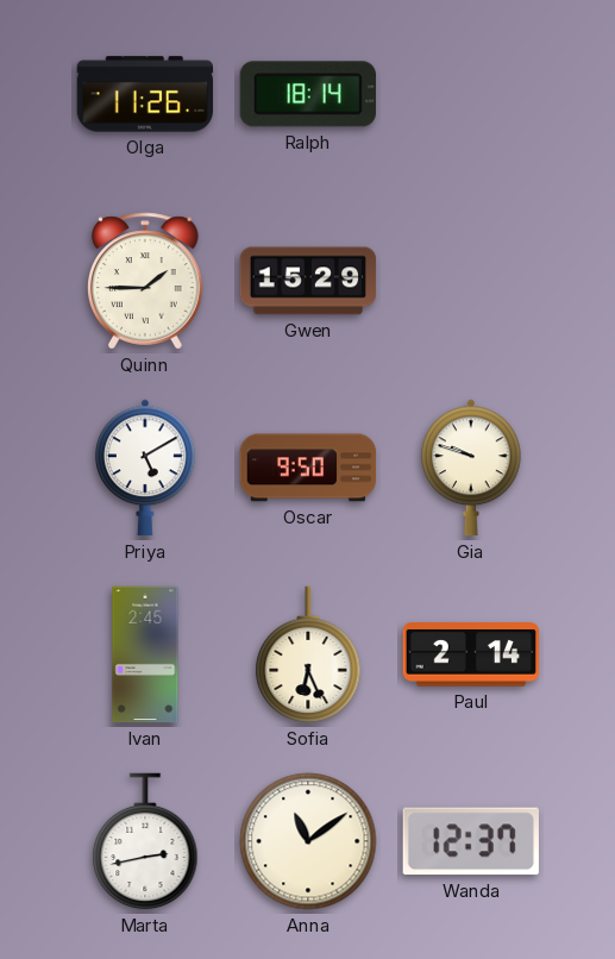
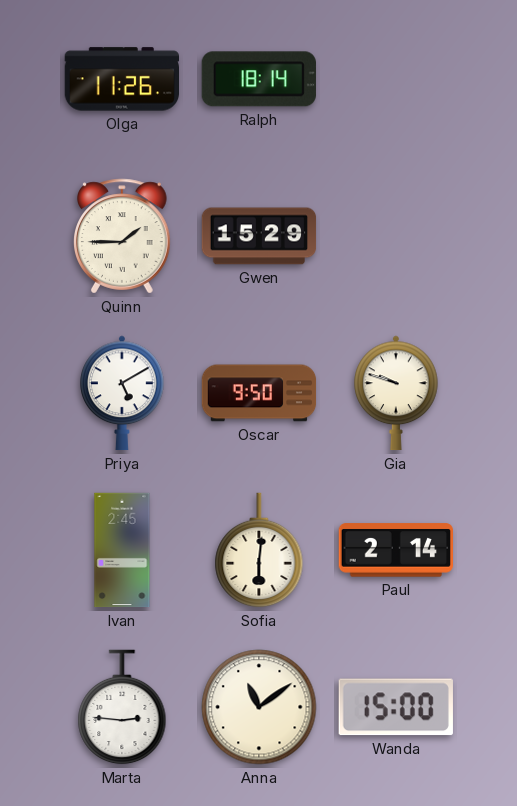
Sofia: 6:26 -> 6:01 (259, 550)
Marta: 2:43 -> 2:46 (122, 707)
Wanda: 12:37 -> 15:00 (396, 707)
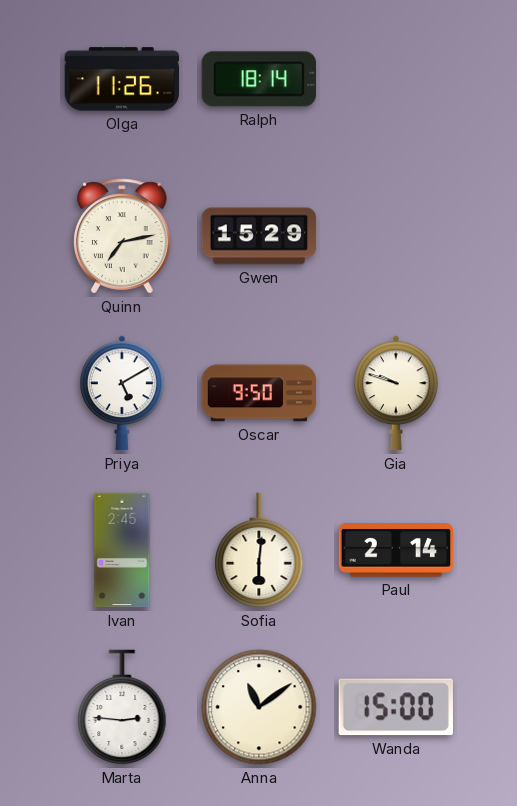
Quinn: 1:45 -> 7:13 (123, 236)
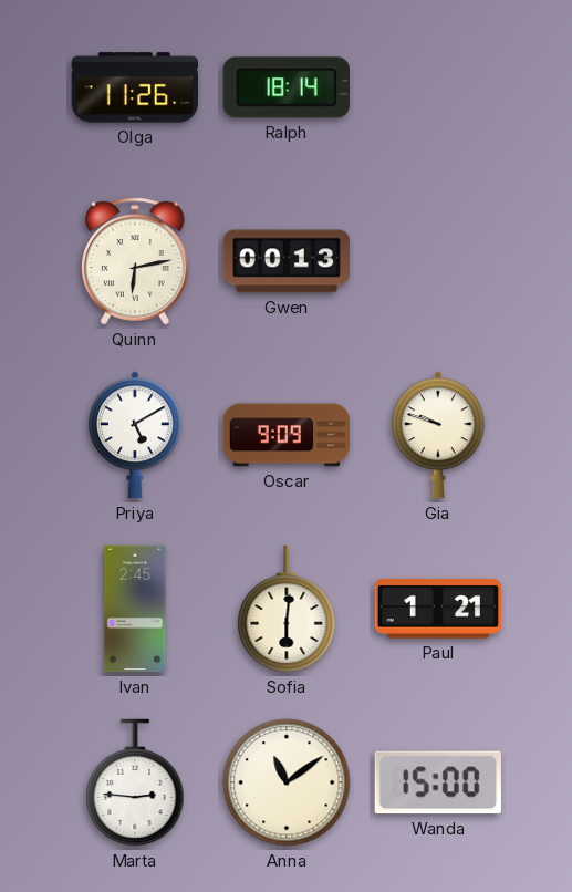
Quinn: 7:13 -> 6:13 (136, 261)
Gwen: 15:29 -> 00:13 (287, 261)
Oscar: 9:50 -> 9:09 (287, 435)
Paul: 2:14 -> 1:21 (437, 609)
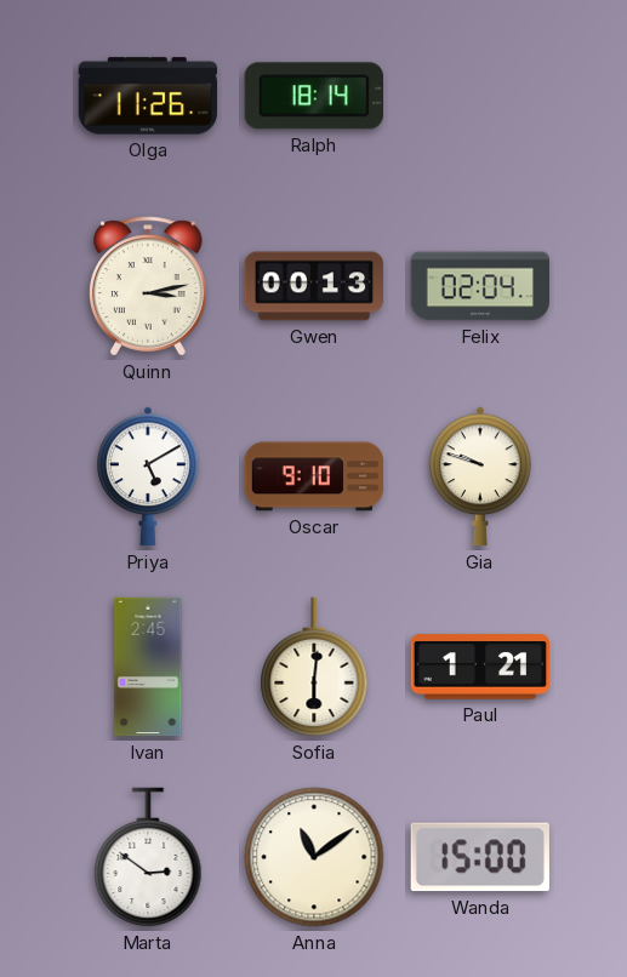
Quinn: 6:13 -> 3:13 (149, 286)
Felix: none -> 02:04 (480, 286)
Oscar: 9:09 -> 9:10 (314, 476)
Marta: 2:46 -> 2:51 (148, 857)
